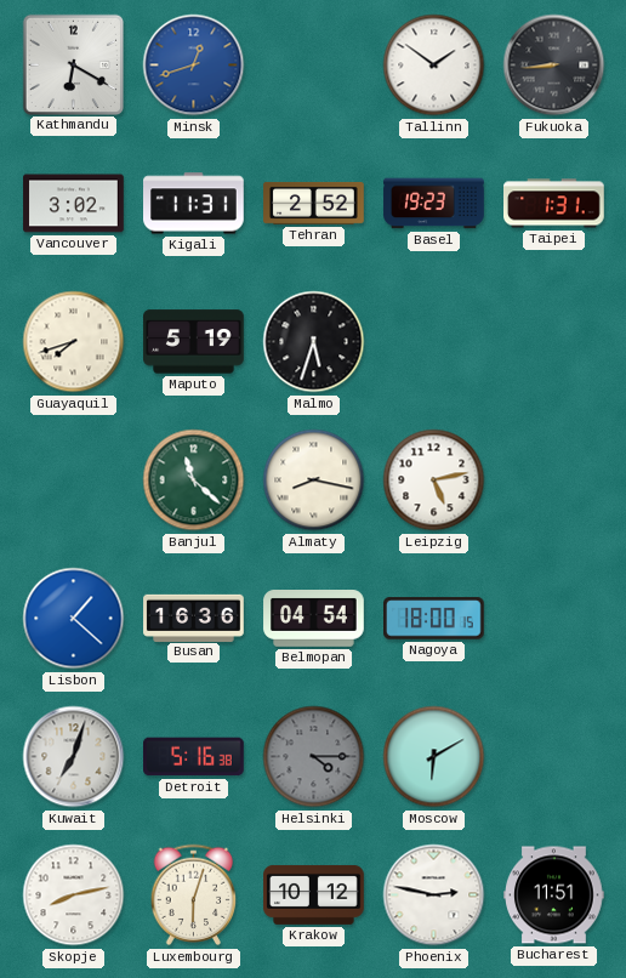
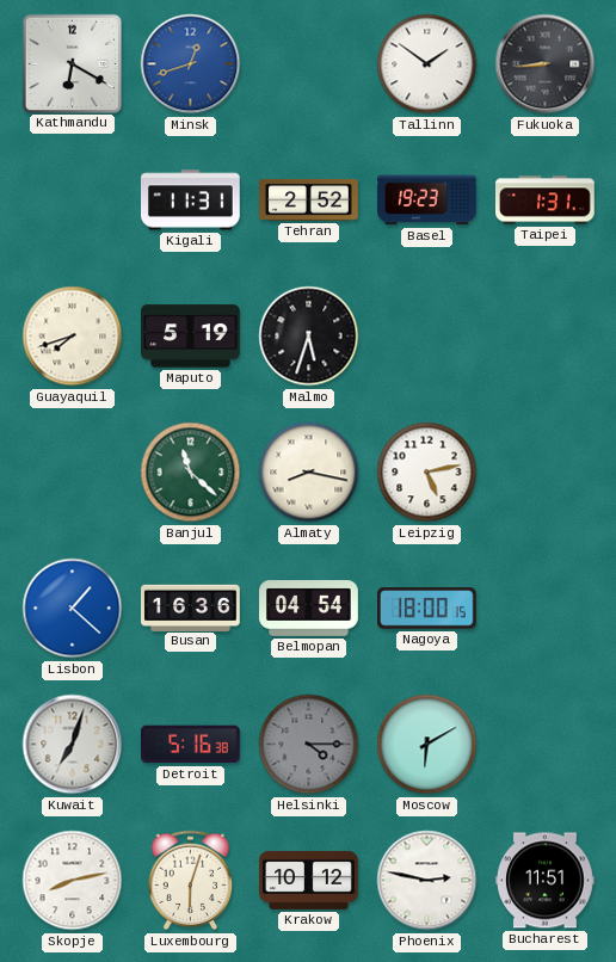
Vancouver: 3:02 -> none (74, 204)
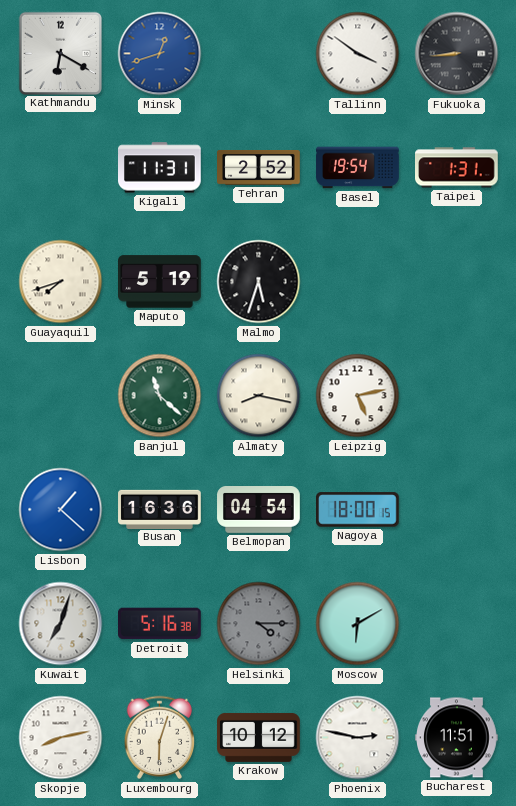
Tallinn: 1:51 -> 3:51 (358, 54)
Basel: 19:23 -> 19:54 (358, 168)
